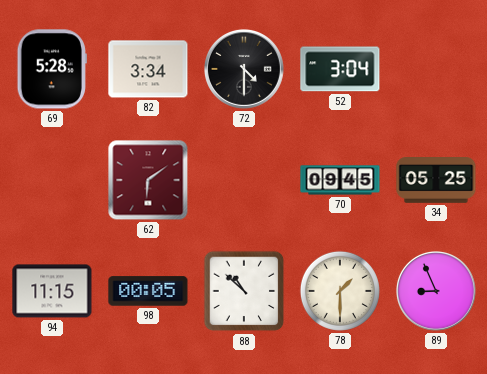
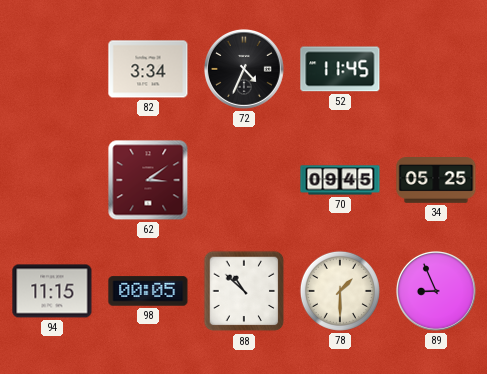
69: 5:28 -> none (52, 69)
72: 4:30 -> 4:34 (245, 70)
52: 3:04 -> 11:45 (340, 69)
62: 6:09 -> 3:09 (148, 180)
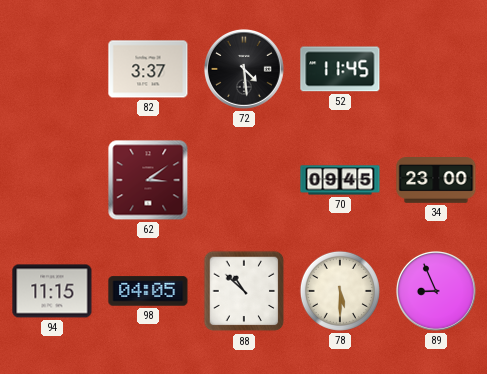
82: 3:34 -> 3:37 (148, 69)
72: 4:34 -> 4:29 (245, 70)
34: 05:25 -> 23:00 (436, 181)
98: 00:05 -> 04:05 (148, 291)
78: 1:30 -> 5:30 (340, 291)
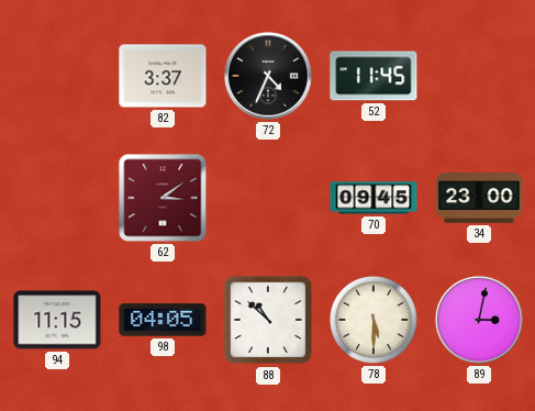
72: 4:29 -> 4:34 (269, 77)
89: 8:56 -> 3:02 (480, 321)
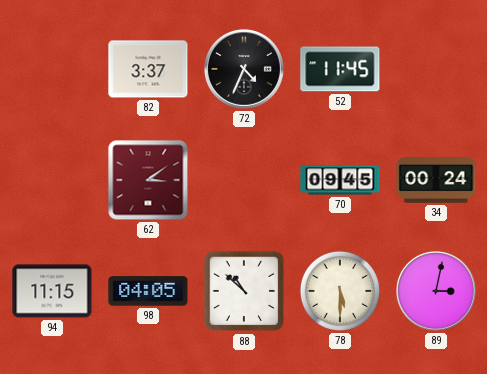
34: 23:00 -> 00:24 (436, 181)
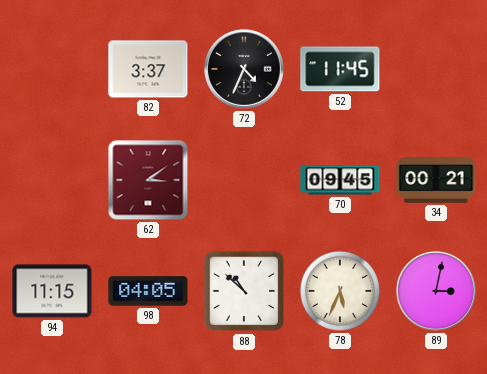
34: 00:24 -> 00:21 (436, 181)
78: 5:30 -> 5:34 (340, 291)
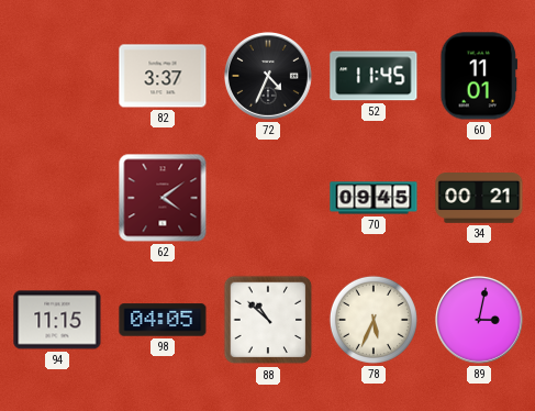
60: none -> 11:01 (479, 76)
62: 3:09 -> 4:09 (163, 198)
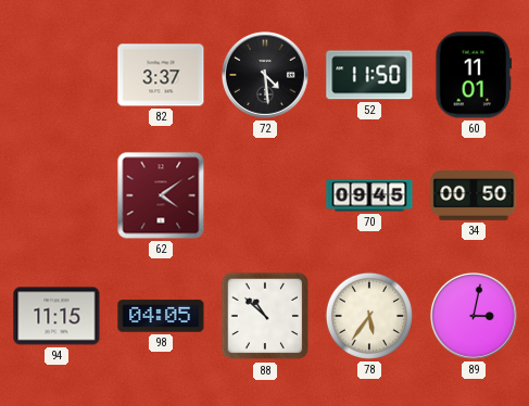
72: 4:34 -> 4:29 (266, 76)
52: 11:45 -> 11:50 (369, 75)
34: 00:21 -> 00:50 (474, 196)
78: 5:34 -> 5:36 (369, 316)
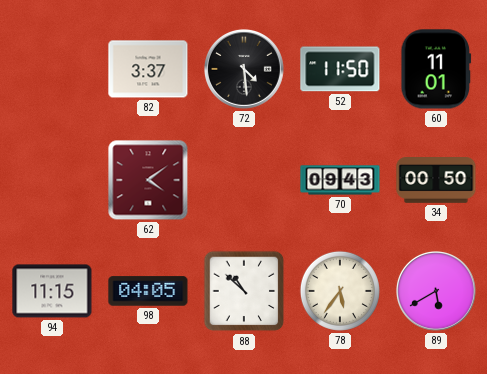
70: 09:45 -> 09:43 (340, 180)
89: 3:02 -> 5:40 (437, 292)
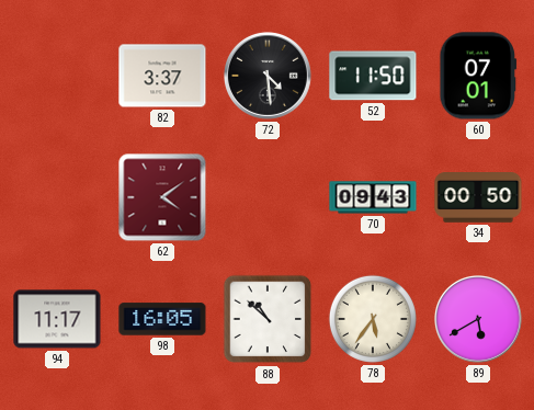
60: 11:01 -> 07:01 (478, 76)
94: 11:15 -> 11:17 (57, 319)
98: 04:05 -> 16:05 (162, 319)
